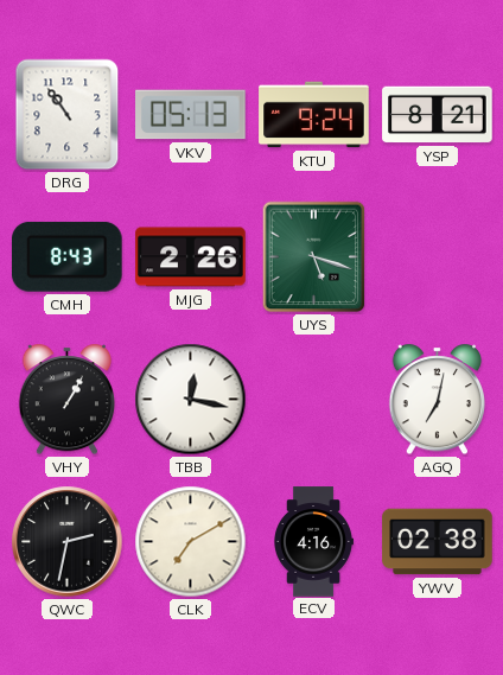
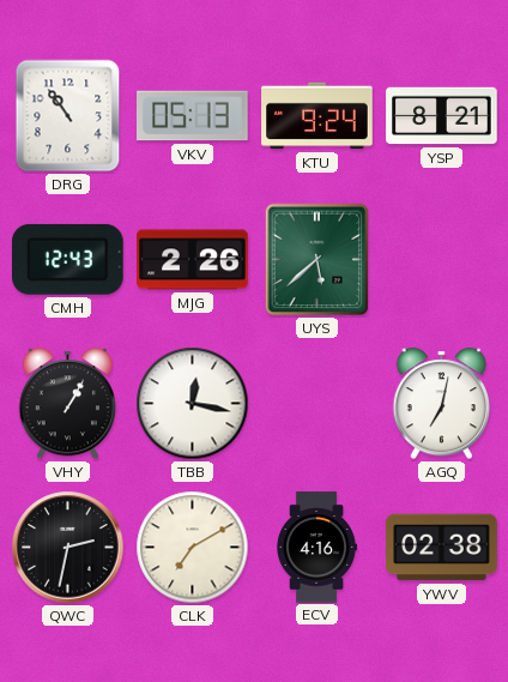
CMH: 8:43 -> 12:43 (67, 259)
UYS: 5:18 -> 5:38 (317, 260)
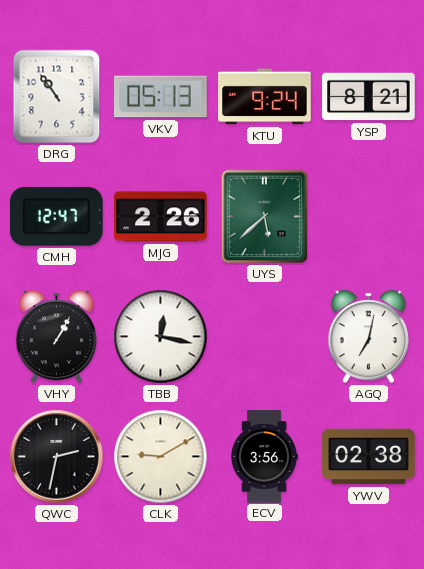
CMH: 12:43 -> 12:47 (56, 216)
CLK: 7:10 -> 9:10 (161, 457)
ECV: 4:16 -> 3:56 (265, 457)
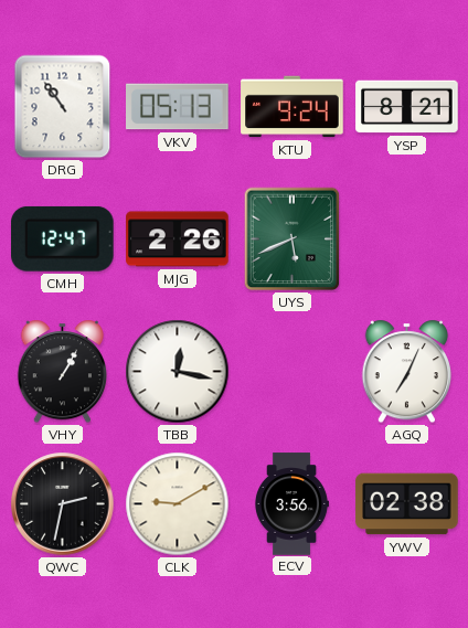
UYS: 5:38 -> 5:41 (292, 240)
AGQ: 7:02 -> 7:04 (406, 372)
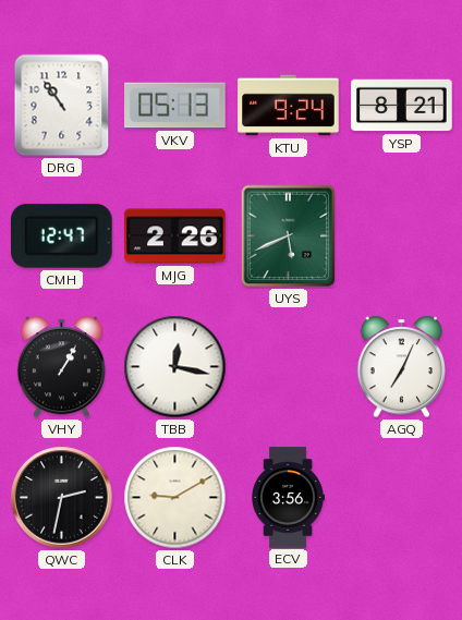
YWV: 02:38 -> none (407, 504)
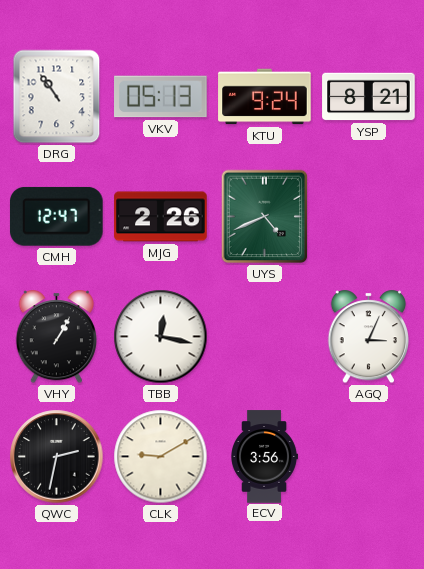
UYS: 5:41 -> 4:41 (265, 217)
AGQ: 7:04 -> 3:04 (368, 337)
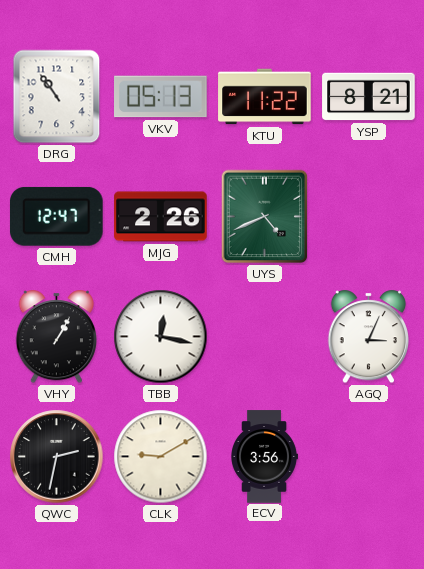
KTU: 9:24 -> 11:22 (265, 97)
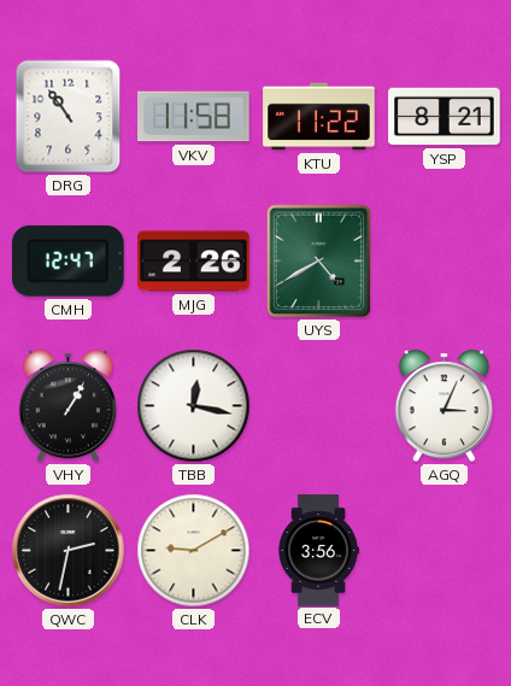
VKV: 05:13 -> 11:58 (194, 117)
UYS: 4:41 -> 4:40 (319, 262)
